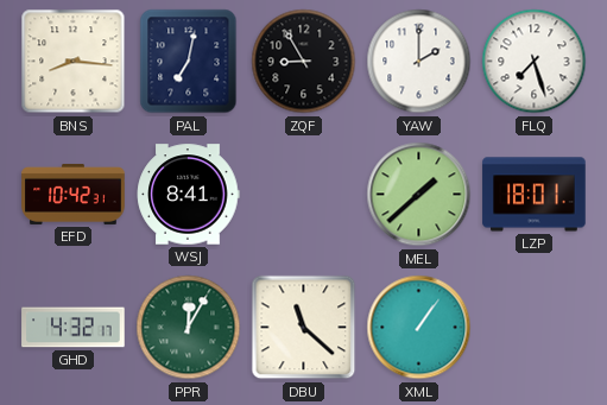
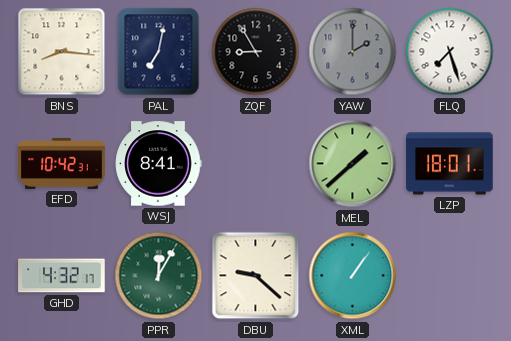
YAW dial: white -> grey (353, 52)
DBU: 11:22 -> 9:22 (256, 276)
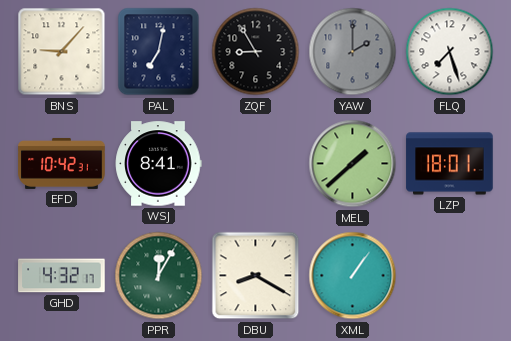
BNS: 8:16 -> 9:07 (62, 52)
DBU: 9:22 -> 8:20 (256, 276)
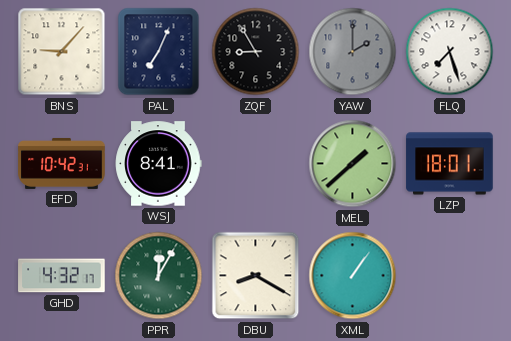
PAL: 7:02 -> 7:04 (159, 52)
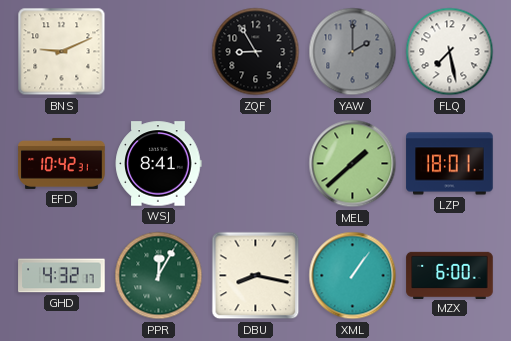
BNS: 9:07 -> 9:11 (62, 52)
PAL: 7:04 -> none (159, 52)
FLQ: 7:27 -> 7:28 (450, 52)
DBU: 8:20 -> 8:17 (256, 276)
MZX: none -> 6:00 (450, 275)
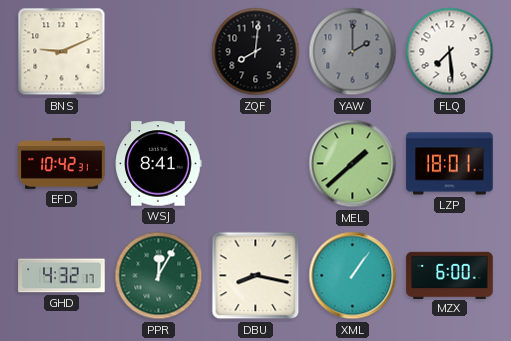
ZQF: 8:55 -> 8:01 (256, 52)
FLQ: 7:28 -> 7:29 (450, 52)
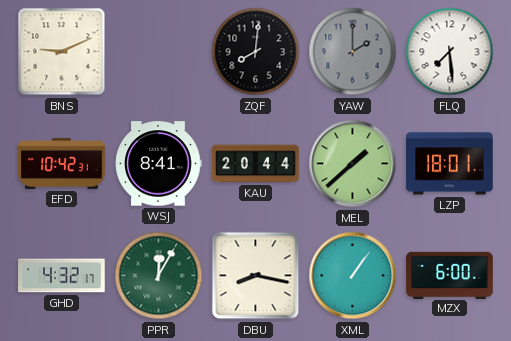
KAU: none -> 20:44 (256, 164)
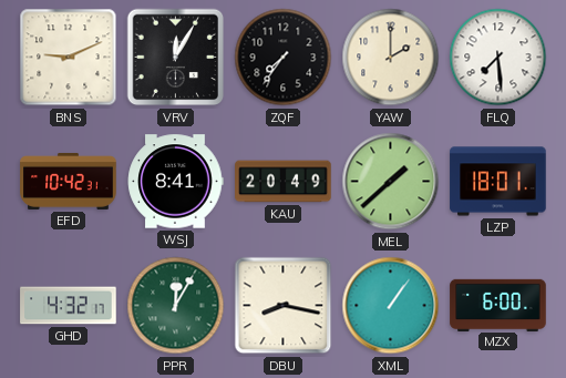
VRV: none -> 12:05 (176, 58)
ZQF: 8:01 -> 7:36 (284, 58)
YAW dial: grey -> cream (391, 58)
KAU: 20:44 -> 20:49 (284, 182)
